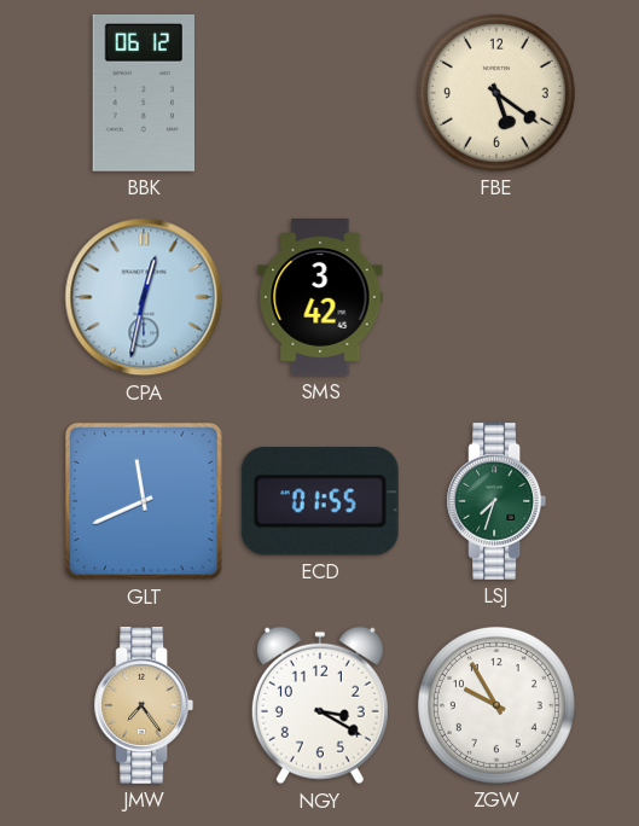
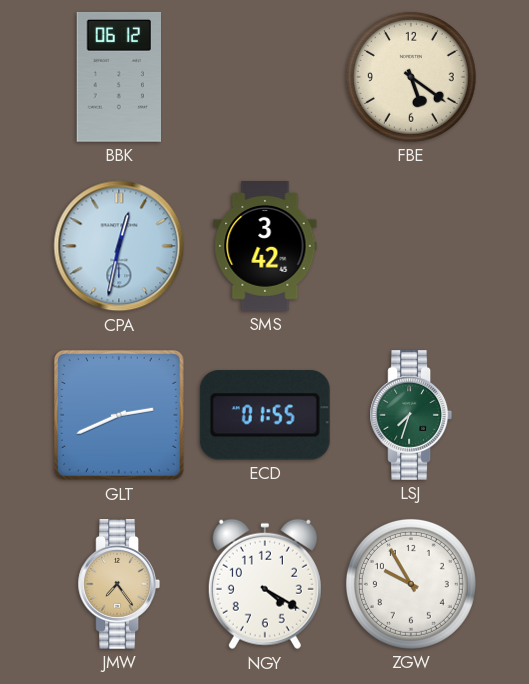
GLT: 11:41 -> 2:41 (119, 415)
NGY: 3:20 -> 4:20 (265, 584)
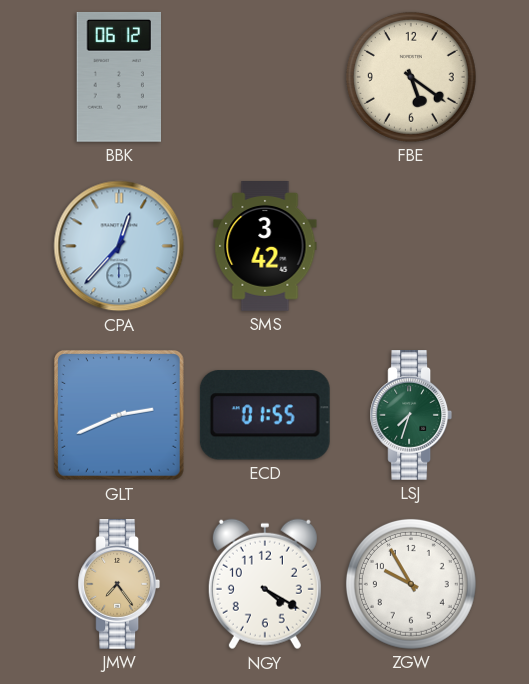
CPA: 12:32 -> 12:37 (119, 246)
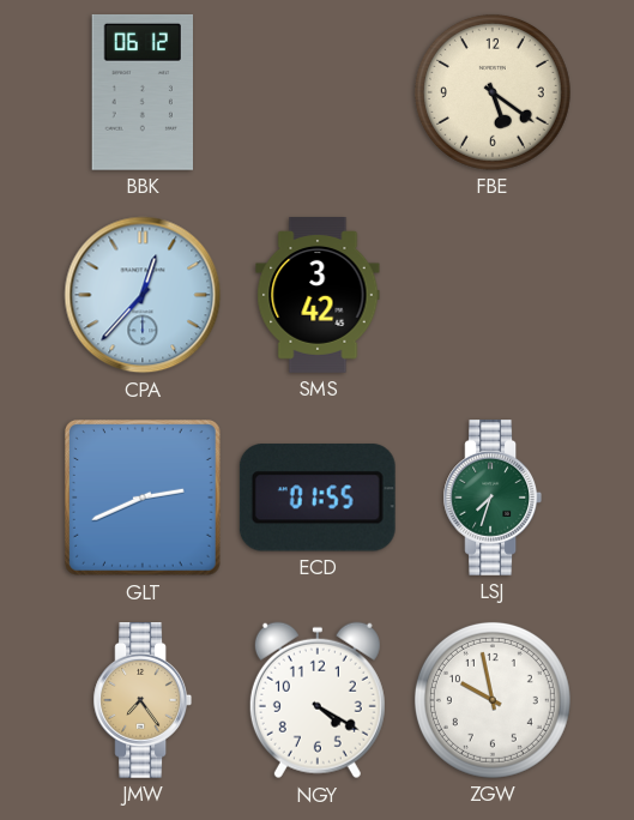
ZGW: 9:55 -> 9:58 (493, 700)
